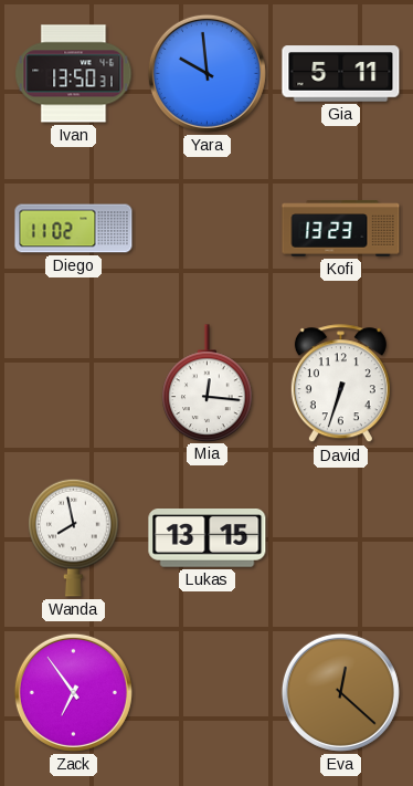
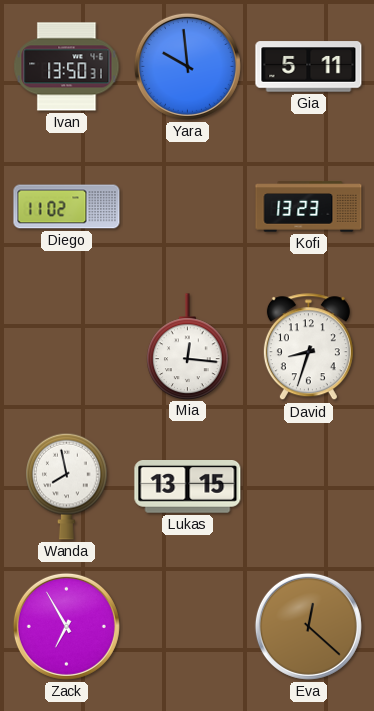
David: 6:33 -> 8:33 (308, 347)
Zack: 6:54 -> 6:55 (66, 626)
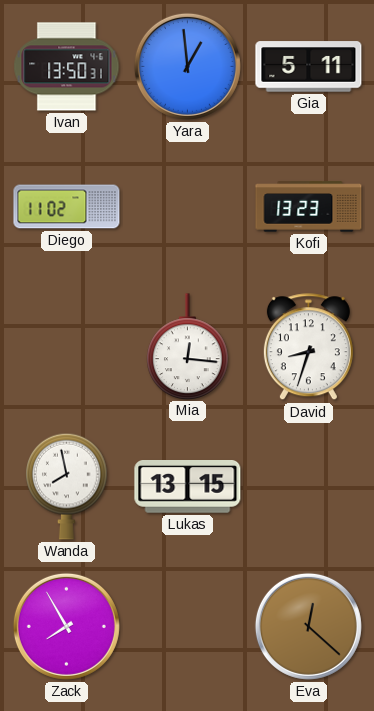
Yara: 9:59 -> 12:59 (187, 66)
Zack: 6:55 -> 7:55 (66, 626)
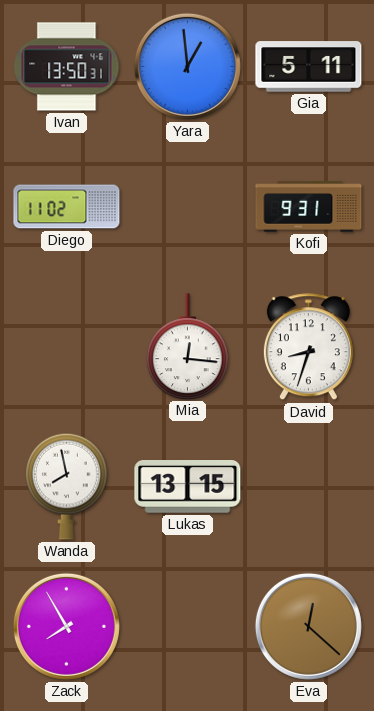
Kofi: 13:23 -> 9:31 (309, 207)
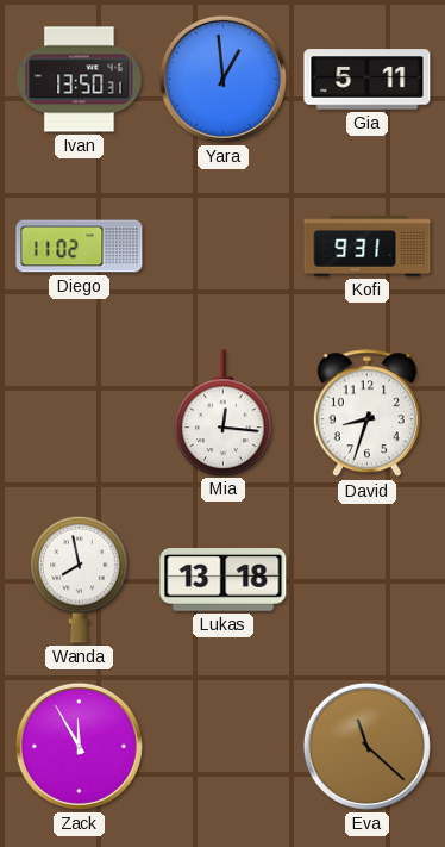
Lukas: 13:15 -> 13:18 (224, 580)
Zack: 7:55 -> 11:55 (79, 746)
Eva: 12:22 -> 11:22 (366, 746)
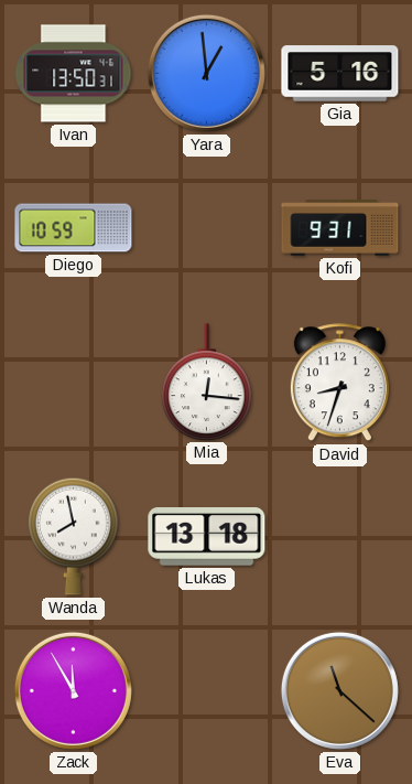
Gia: 5:11 -> 5:16 (340, 74)
Diego: 11:02 -> 10:59 (74, 228)
